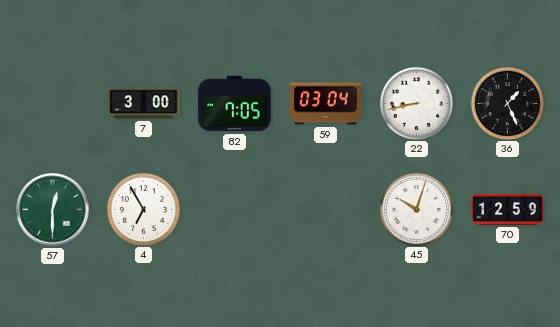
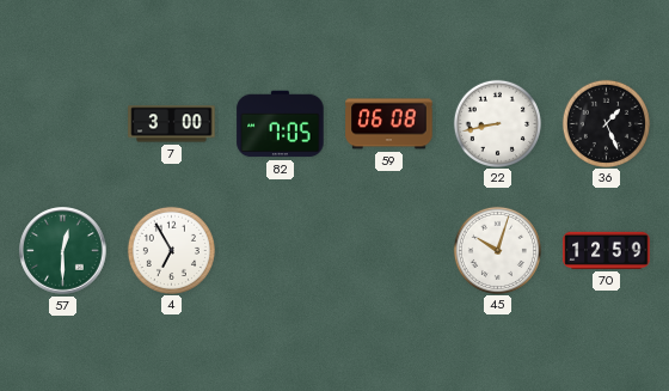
59: 03:04 -> 06:08 (389, 124)
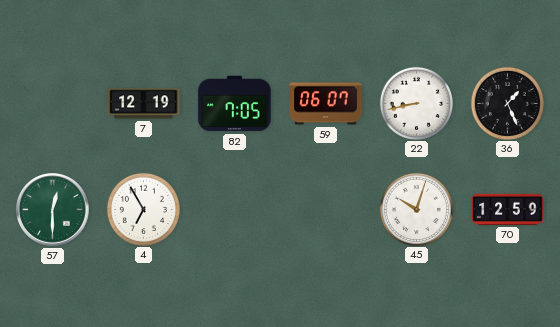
7: 3:00 -> 12:19 (144, 104)
59: 06:08 -> 06:07 (326, 104)
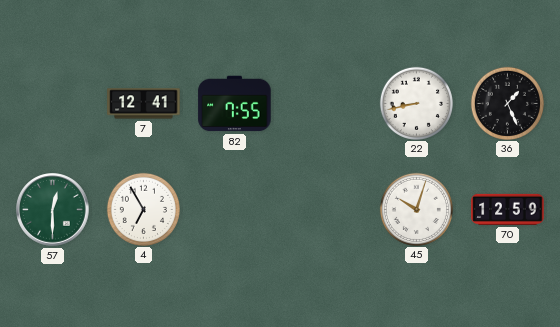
7: 12:19 -> 12:41 (144, 104)
82: 7:05 -> 7:55 (235, 104)
59: 06:07 -> none (326, 104)
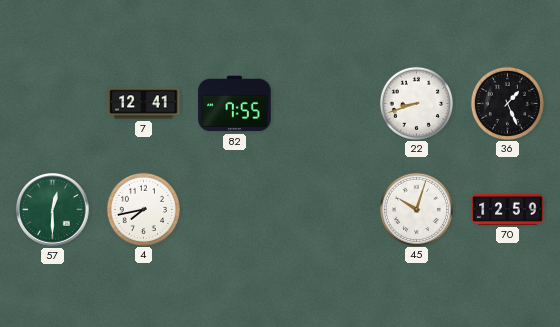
22: 8:43 -> 8:42 (416, 103)
4: 6:55 -> 7:43 (143, 209)
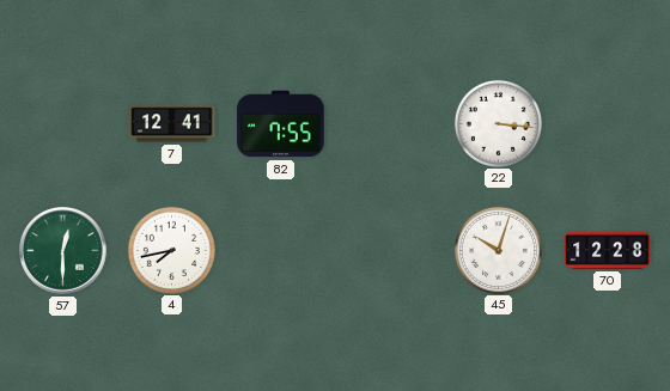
22: 8:42 -> 3:16 (498, 123)
36: 1:26 -> none (507, 103)
70: 12:59 -> 12:28 (608, 250)
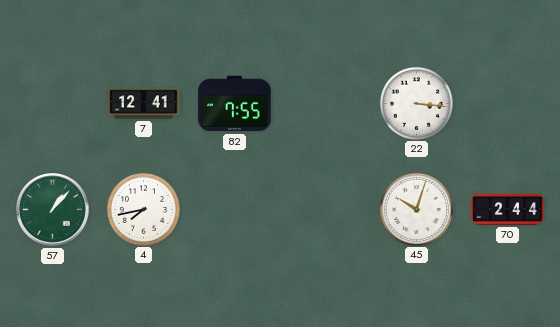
57: 12:30 -> 1:07 (53, 210)
70: 12:28 -> 2:44 (508, 209)
